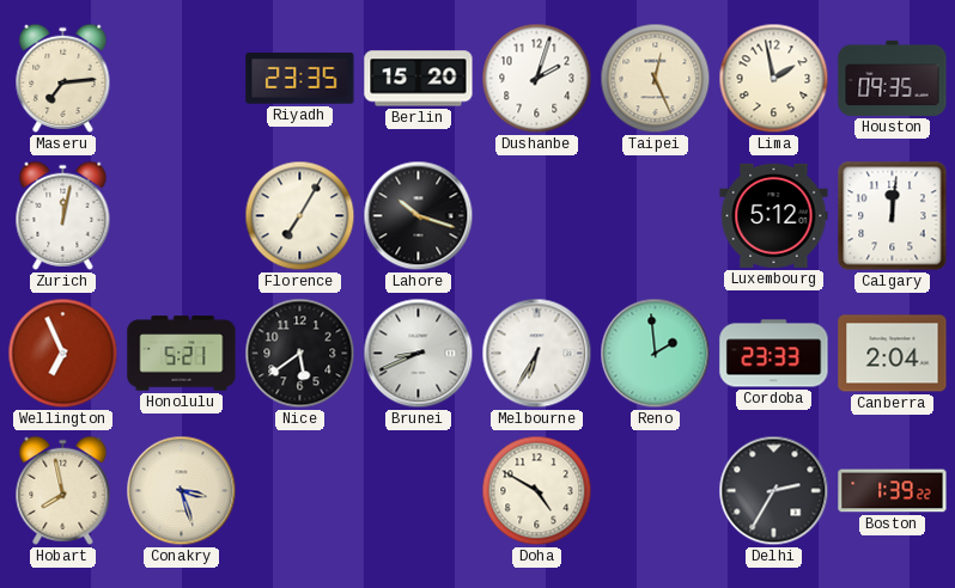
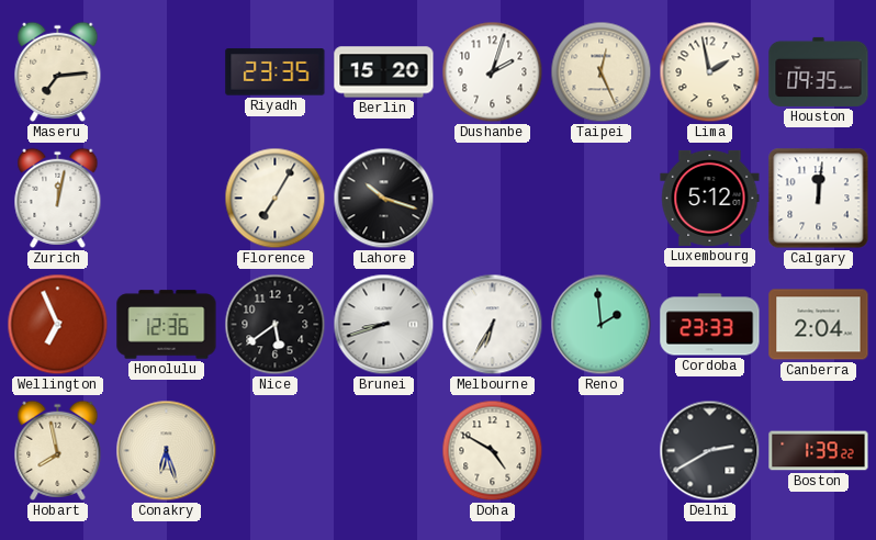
Honolulu: 5:21 -> 12:36 (167, 325)
Brunei: 8:41 -> 8:42 (384, 325)
Conakry: 3:27 -> 6:27 (167, 451)
Delhi: 2:35 -> 2:40 (710, 451)
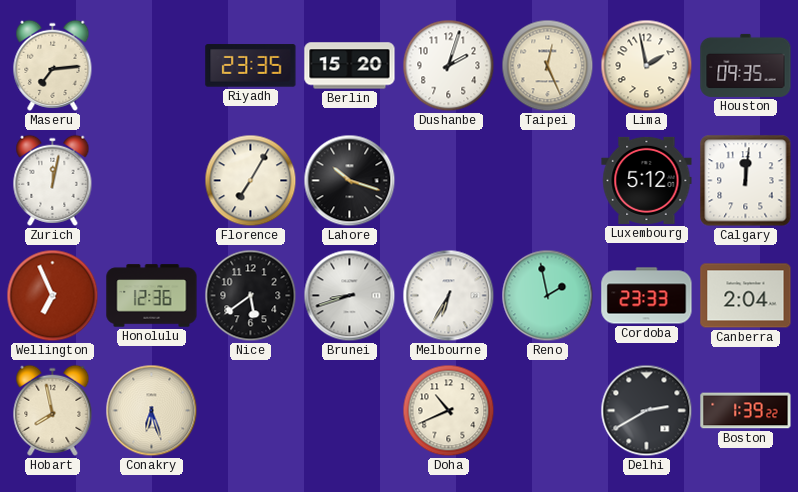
Reno: 1:59 -> 1:58 (548, 296)
Doha: 4:50 -> 10:41 (449, 411)
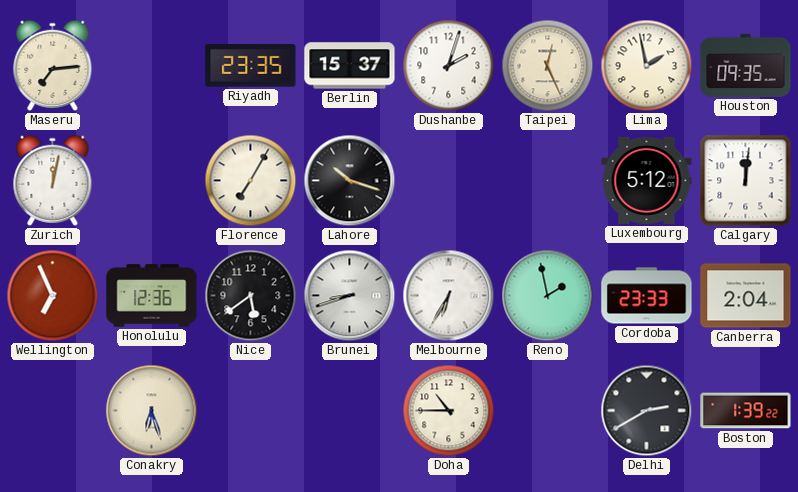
Berlin: 15:20 -> 15:37 (350, 66)
Hobart: 7:58 -> none (53, 410)
Doha: 10:41 -> 10:45 (449, 411)
